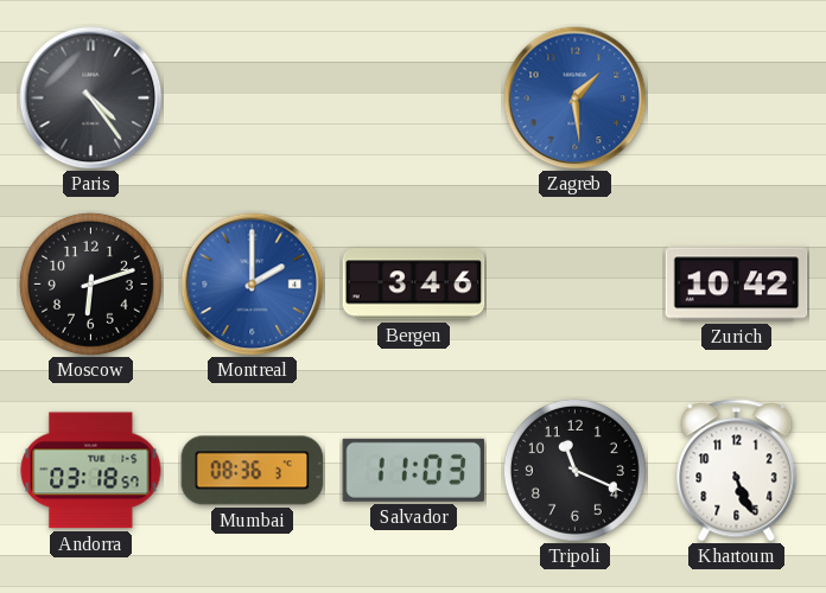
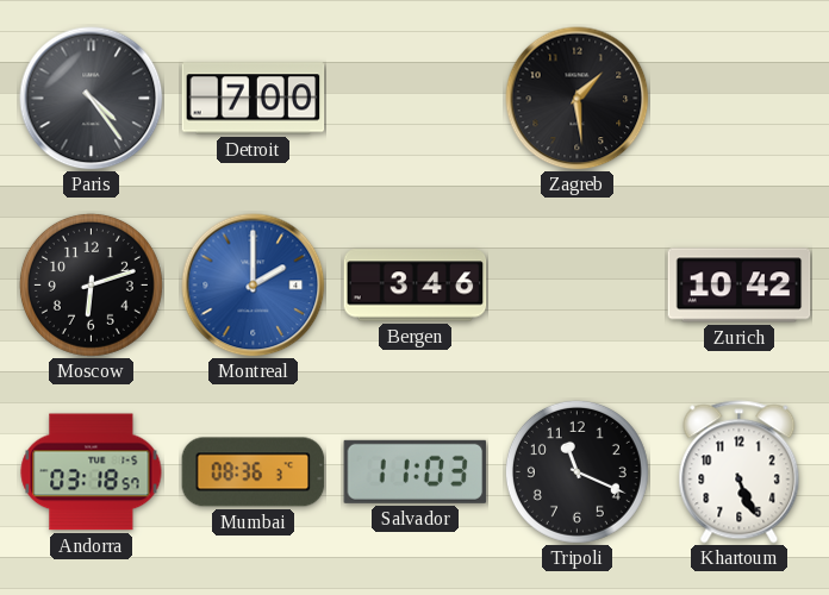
Detroit: none -> 7:00 (254, 99)
Zagreb dial: blue -> black (578, 99)
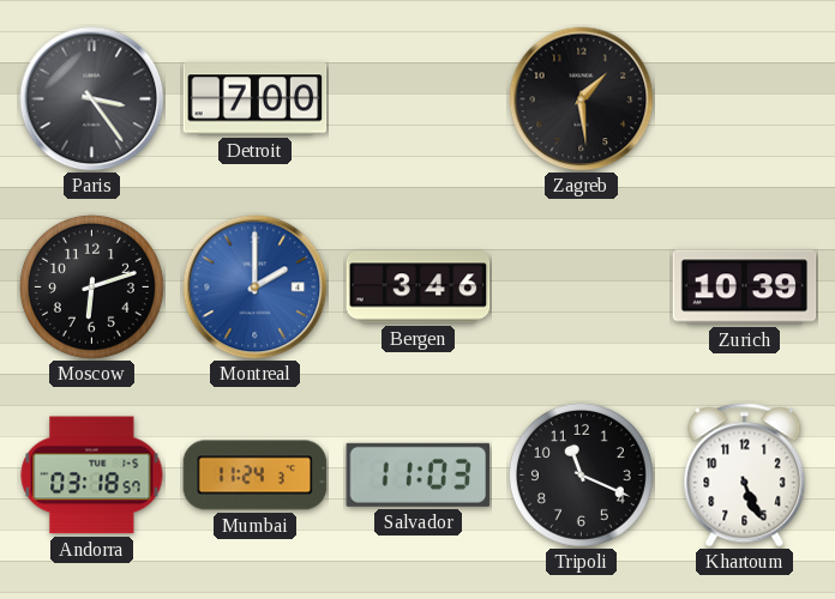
Paris: 4:24 -> 3:24 (92, 99)
Zurich: 10:42 -> 10:39 (745, 288)
Mumbai: 08:36 -> 11:24 (256, 476)
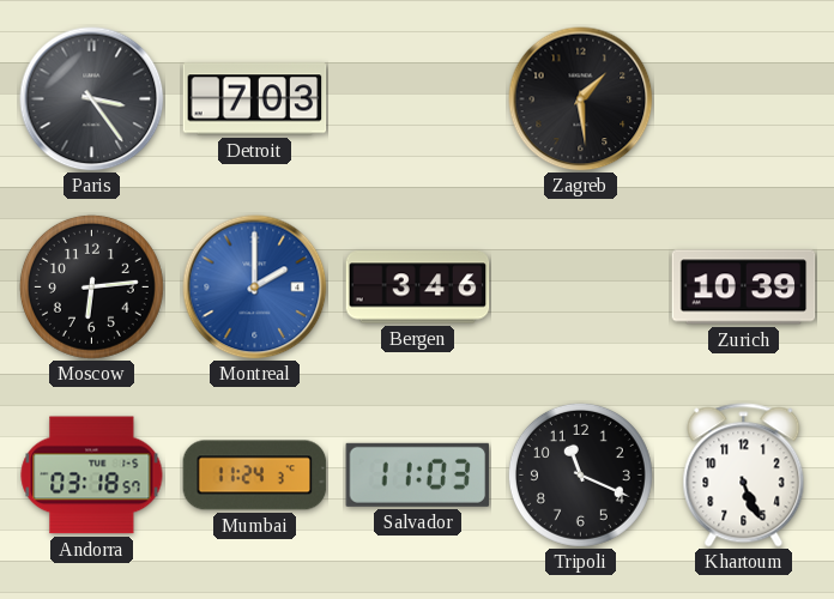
Detroit: 7:00 -> 7:03 (255, 99)
Moscow: 6:12 -> 6:14 (91, 286)
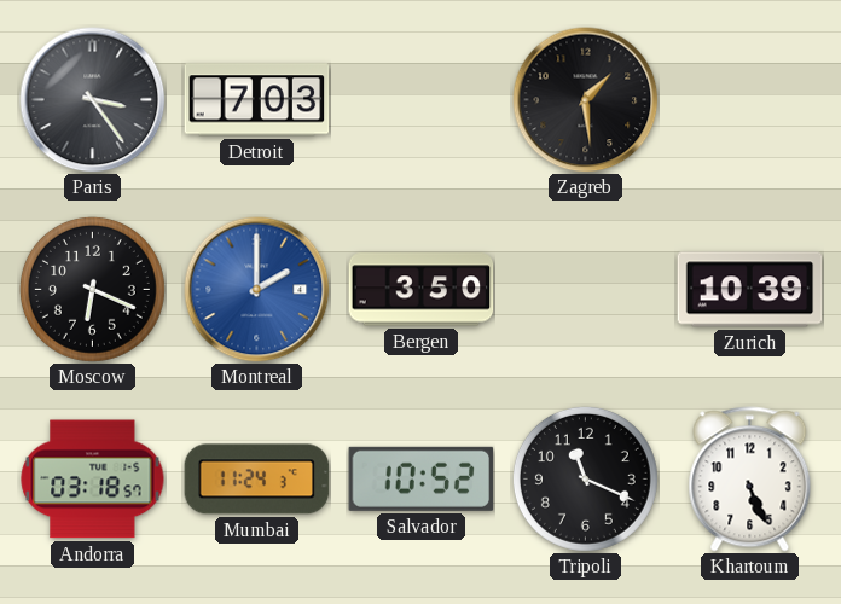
Moscow: 6:14 -> 6:19 (92, 289)
Bergen: 3:46 -> 3:50 (422, 290)
Salvador: 11:03 -> 10:52 (422, 478)
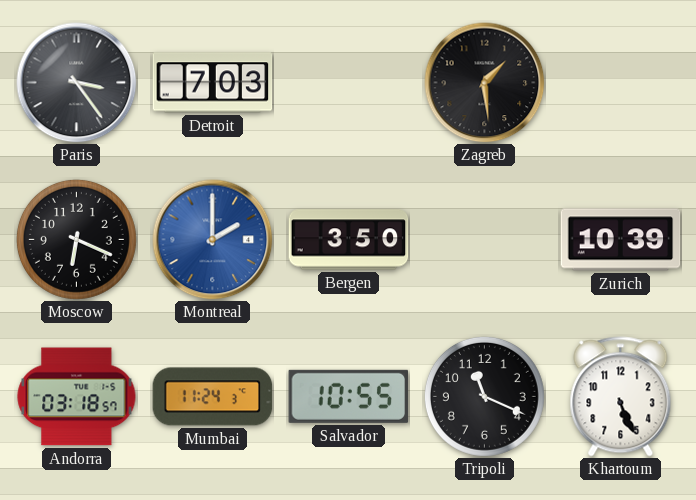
Salvador: 10:52 -> 10:55 (349, 396)
